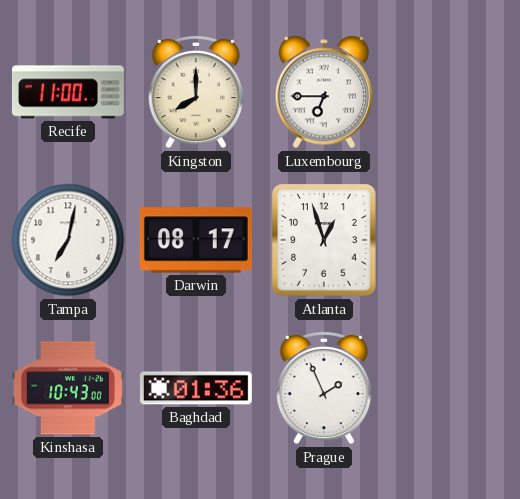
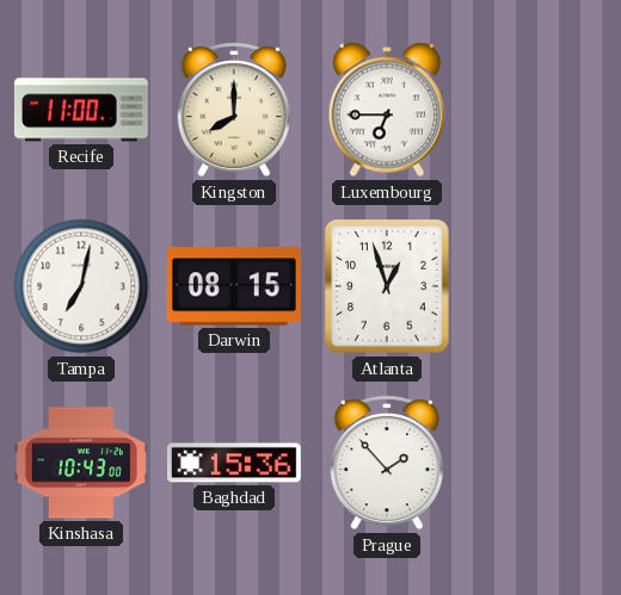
Darwin: 08:17 -> 08:15 (234, 286)
Baghdad: 01:36 -> 15:36 (234, 463)
Prague: 1:56 -> 1:53 (386, 463)
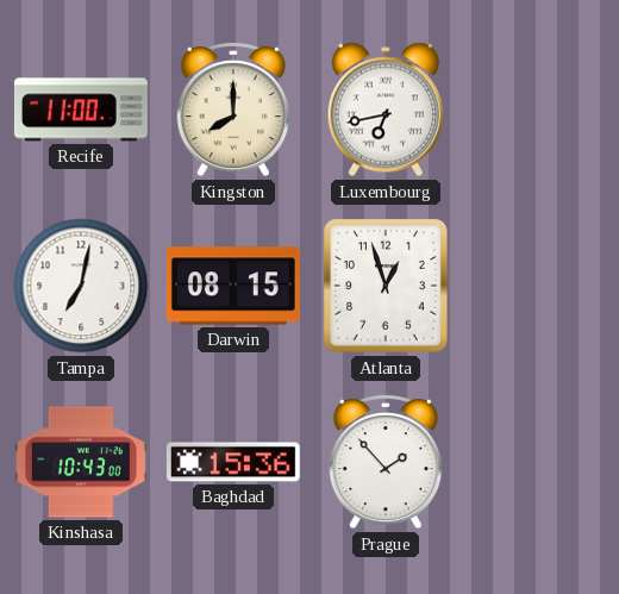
Luxembourg: 6:45 -> 6:43 (384, 110)
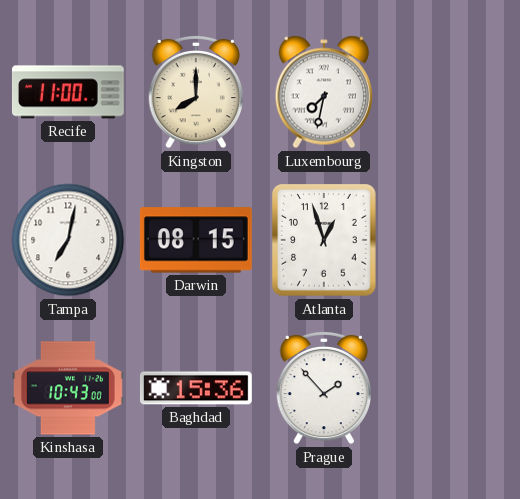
Luxembourg: 6:43 -> 7:32 (323, 92)
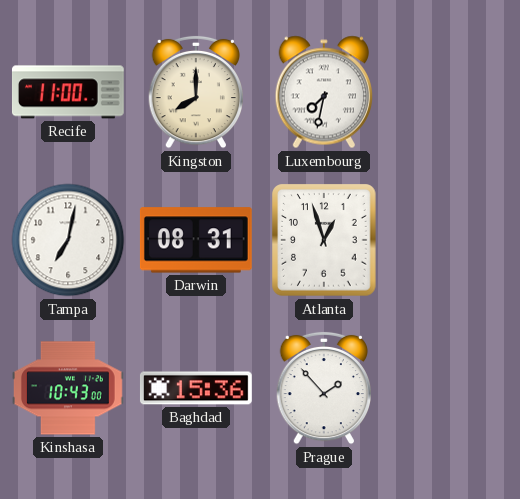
Darwin: 08:15 -> 08:31 (196, 240)
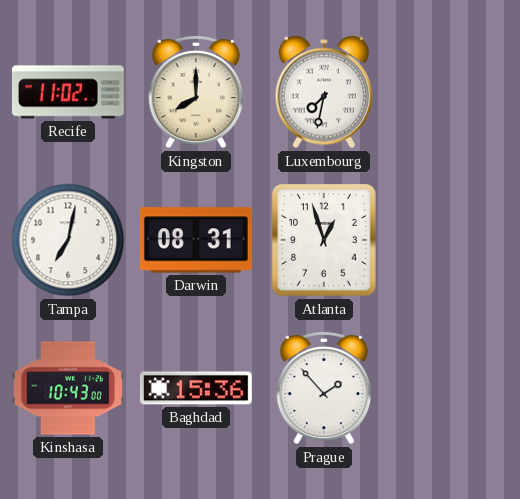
Recife: 11:00 -> 11:02 (68, 92)
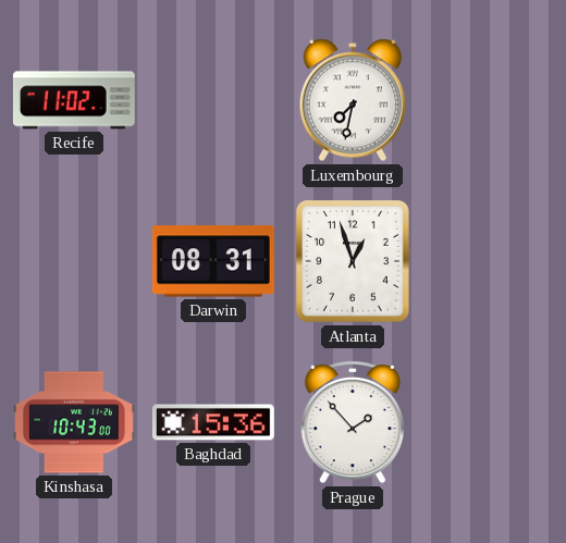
Kingston: 8:00 -> none (195, 92)
Tampa: 7:02 -> none (68, 240)
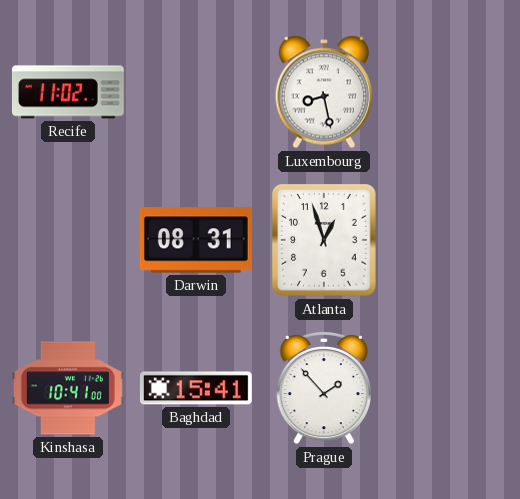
Luxembourg: 7:32 -> 8:28 (323, 92)
Kinshasa: 10:43 -> 10:41 (68, 388)
Baghdad: 15:36 -> 15:41 (196, 388)
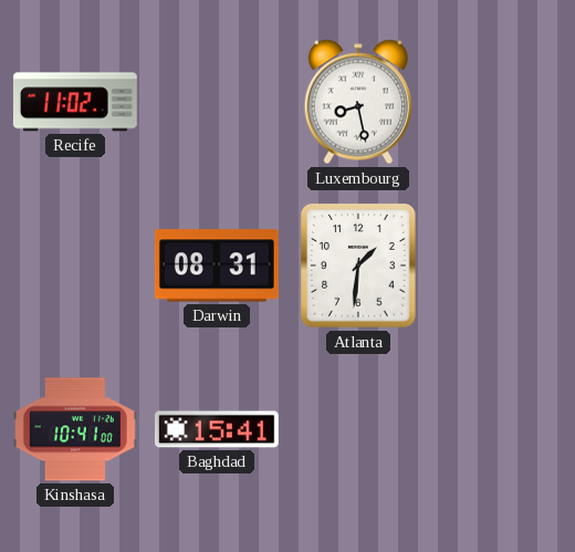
Atlanta: 12:57 -> 1:31 (359, 265)
Prague: 1:53 -> none (323, 388)
